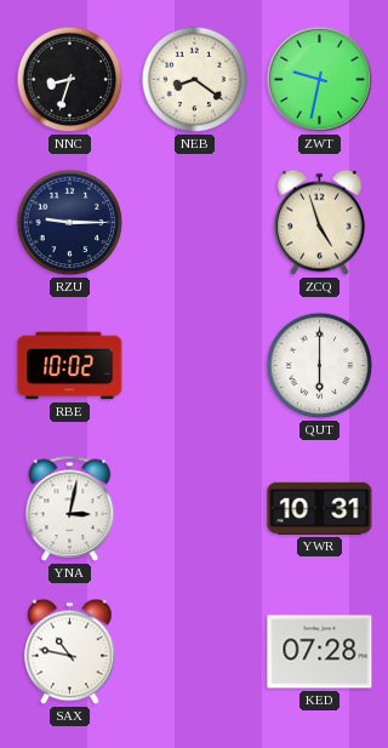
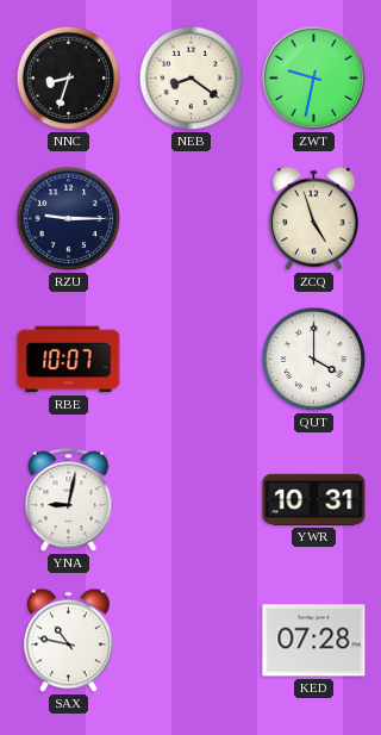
RBE: 10:02 -> 10:07 (69, 360)
QUT: 6:00 -> 4:00 (314, 360)
YNA: 3:02 -> 9:02 (69, 500)
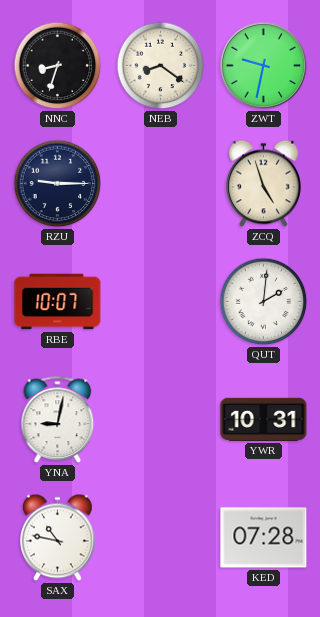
QUT: 4:00 -> 2:01 (264, 302)
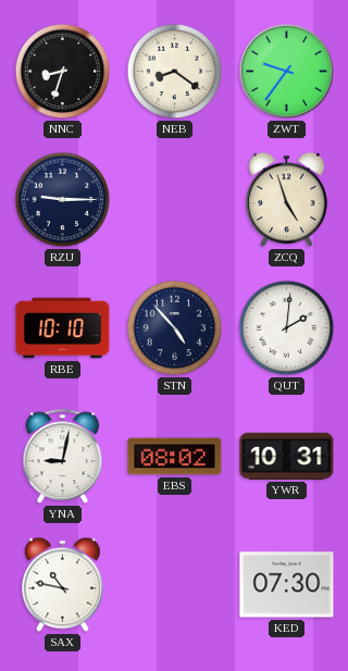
ZWT: 9:32 -> 9:36 (287, 72)
RBE: 10:07 -> 10:10 (63, 328)
STN: none -> 4:53 (175, 328)
EBS: none -> 08:02 (175, 457)
KED: 07:28 -> 07:30 (287, 585)
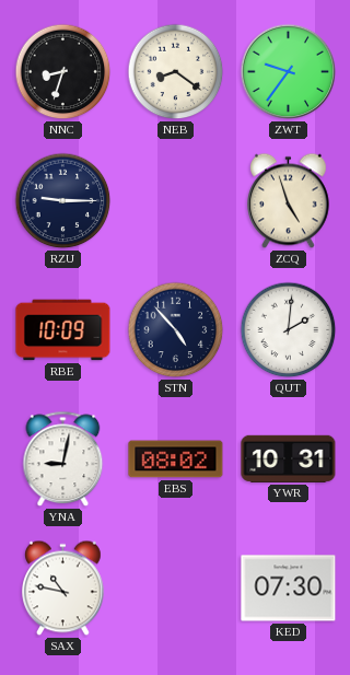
RBE: 10:10 -> 10:09 (63, 330)
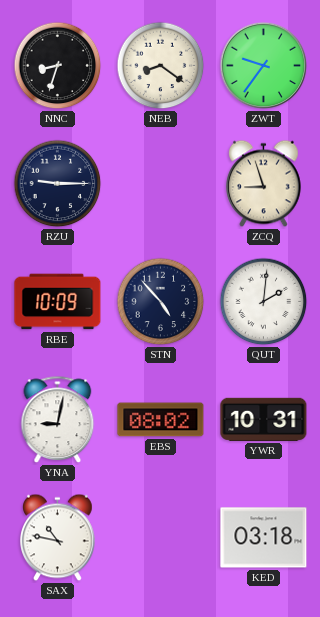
ZCQ: 4:57 -> 8:57 (264, 184)
KED: 07:30 -> 03:18 (264, 538)
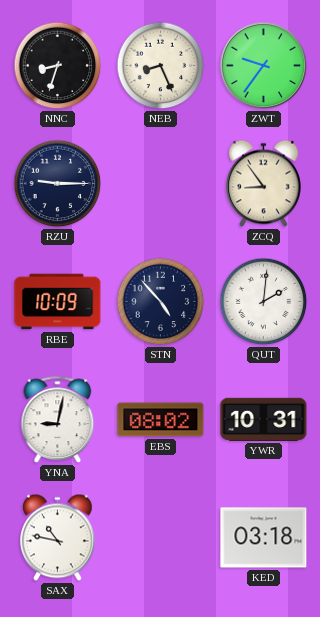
NEB: 8:21 -> 8:26 (161, 66)
ZCQ: 8:57 -> 8:54 (264, 184)
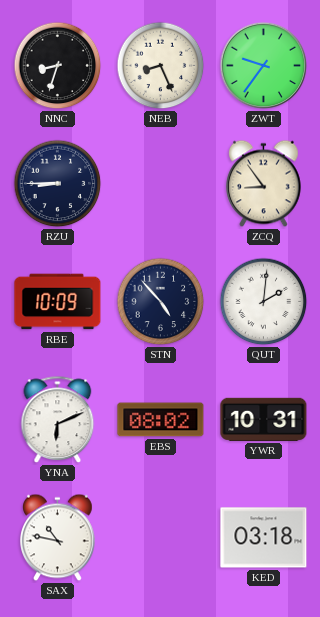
RZU: 9:15 -> 8:45 (58, 184)
YNA: 9:02 -> 6:11 (58, 420)
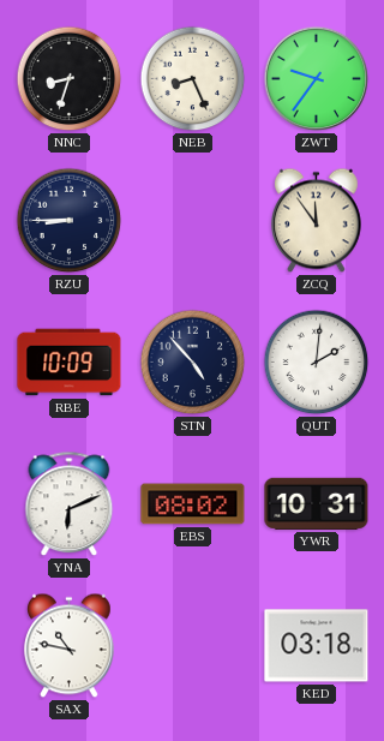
ZCQ: 8:54 -> 11:54 (317, 221)
